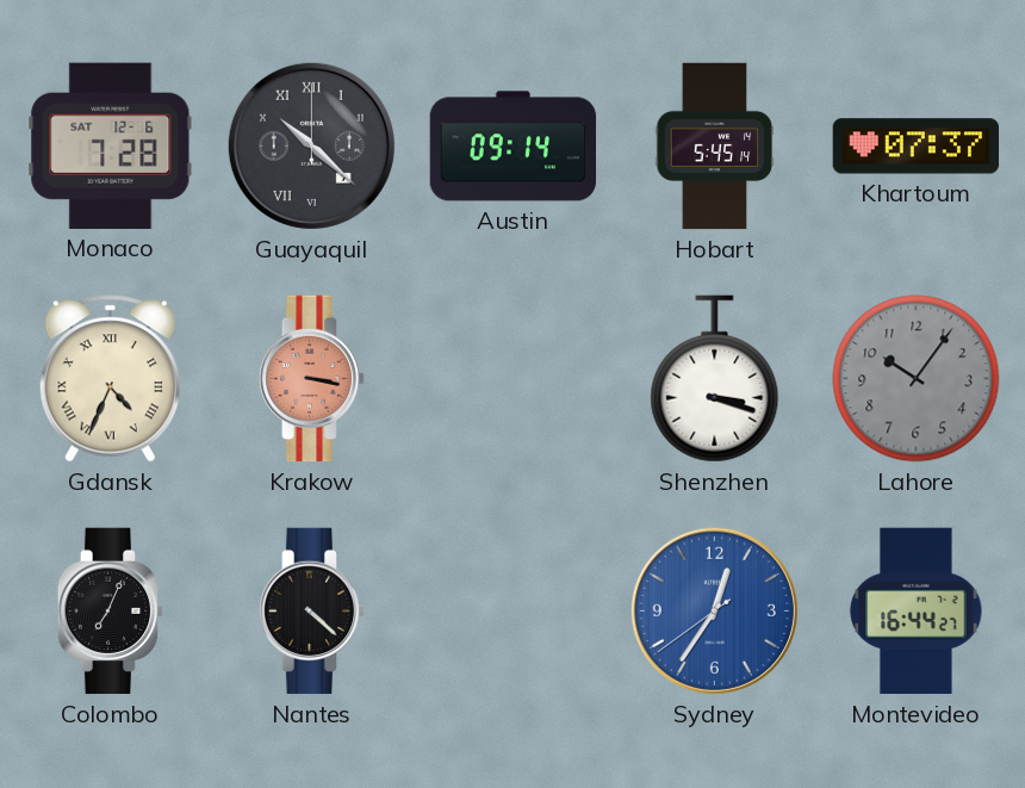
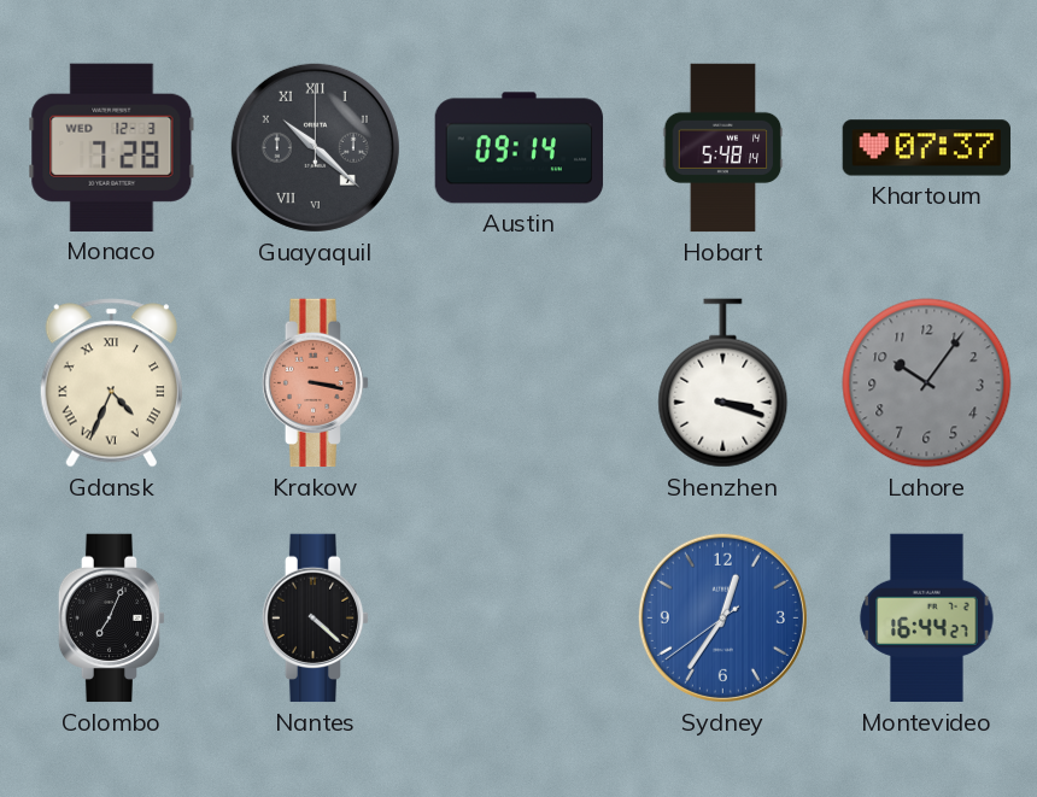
Monaco date: SAT 12-6 -> WED 12-3 (112, 147)
Hobart: 5:45 -> 5:48 (723, 148)
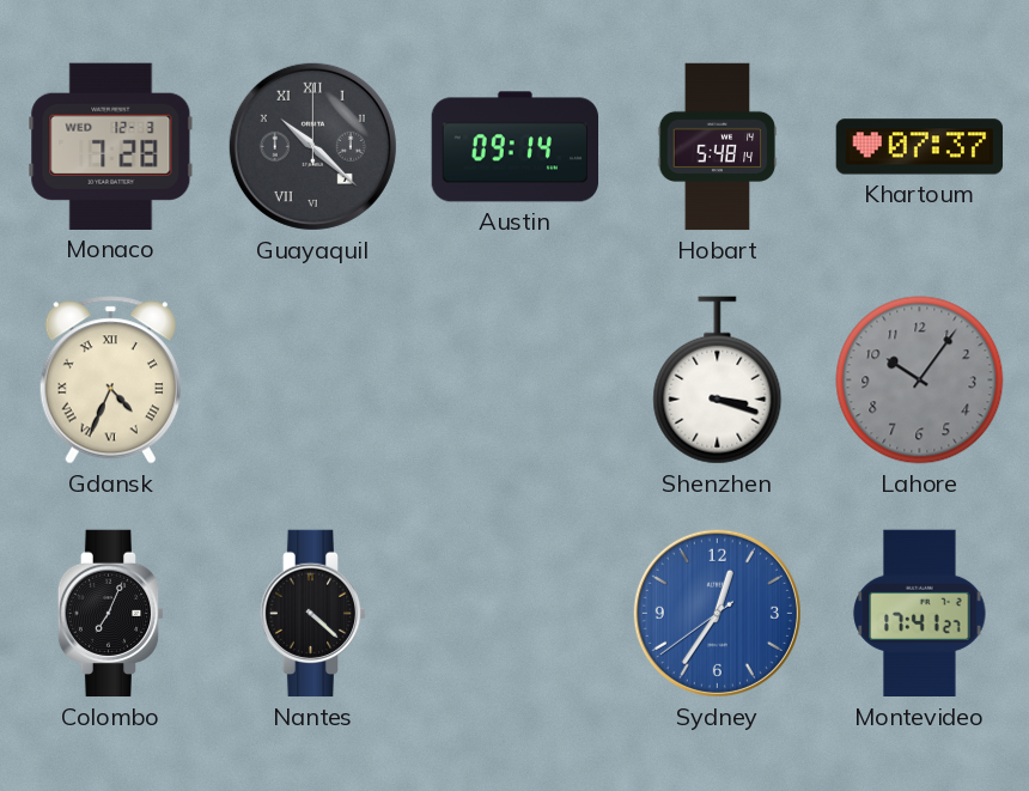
Krakow: 3:17 -> none (316, 383)
Montevideo: 16:44 -> 17:41 (920, 614)
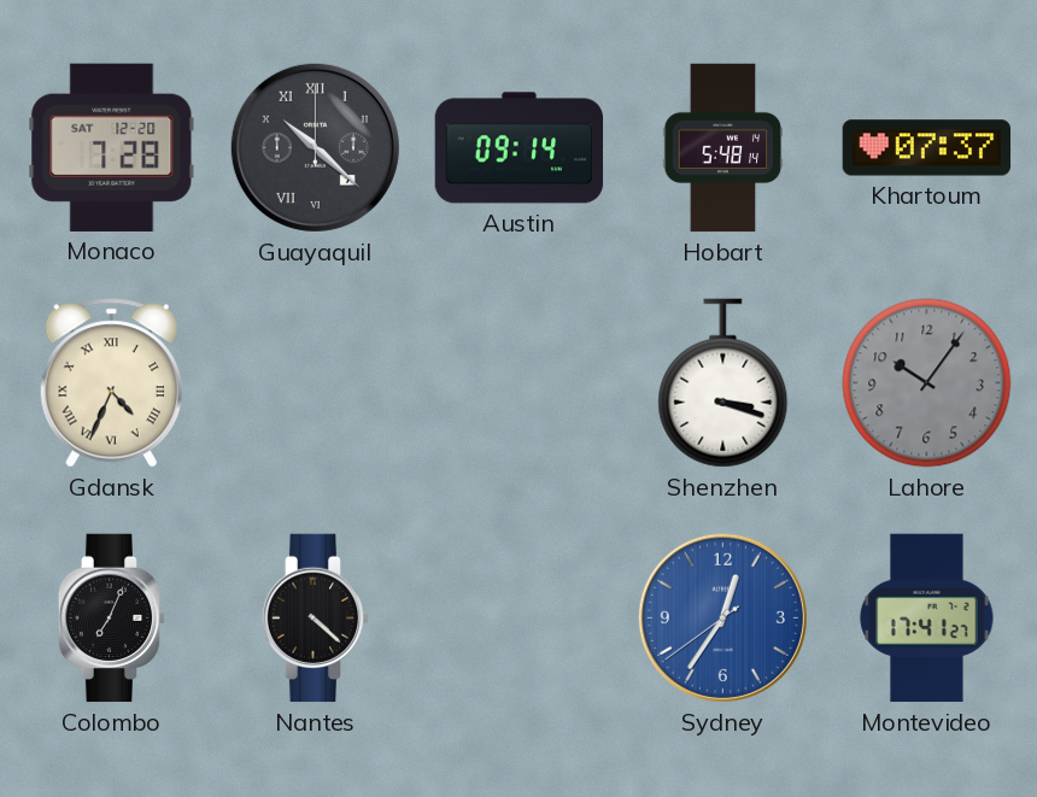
Monaco date: WED 12-3 -> SAT 12-20 (112, 147)
